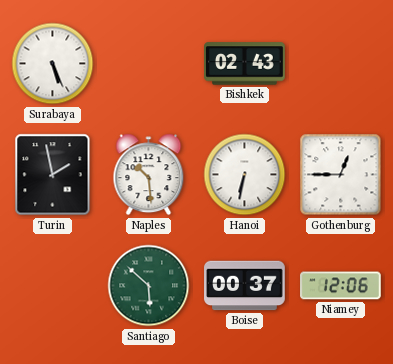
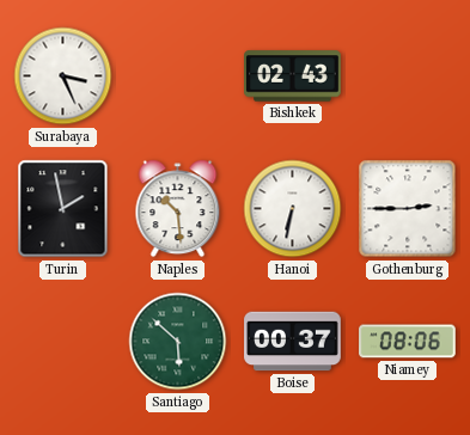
Surabaya: 5:26 -> 3:26 (63, 76)
Gothenburg: 12:45 -> 2:45 (408, 209)
Niamey: 12:06 -> 08:06 (408, 342)
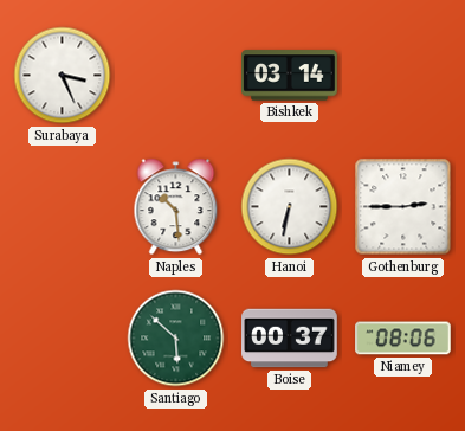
Bishkek: 02:43 -> 03:14 (290, 76)
Turin: 1:58 -> none (63, 209)
